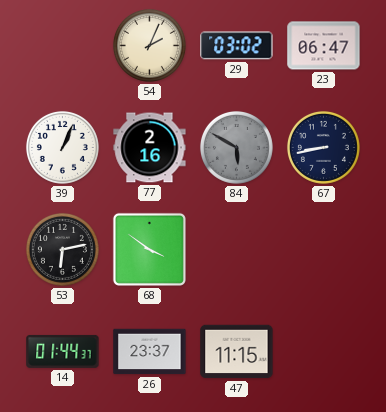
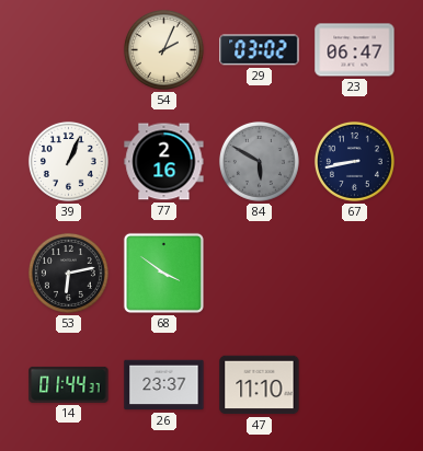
47: 11:15 -> 11:10 (260, 385)
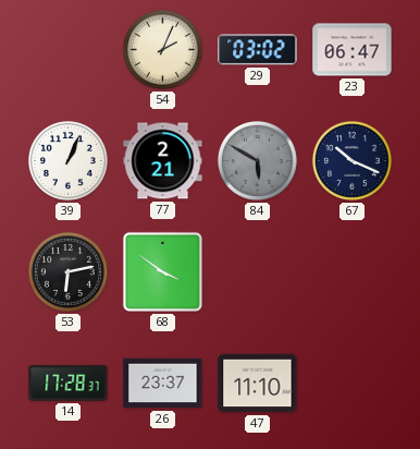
77: 2:16 -> 2:21 (163, 161)
67: 8:43 -> 10:19 (351, 160)
14: 01:44 -> 17:28 (69, 383)
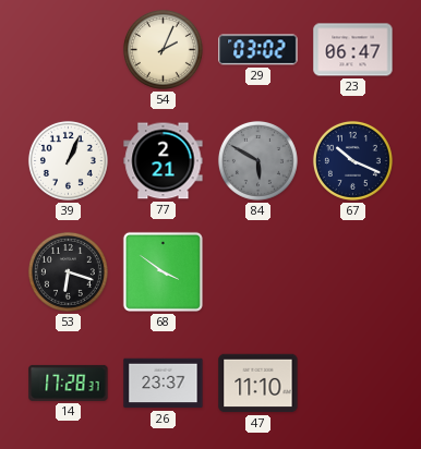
53: 6:13 -> 6:18 (68, 271)
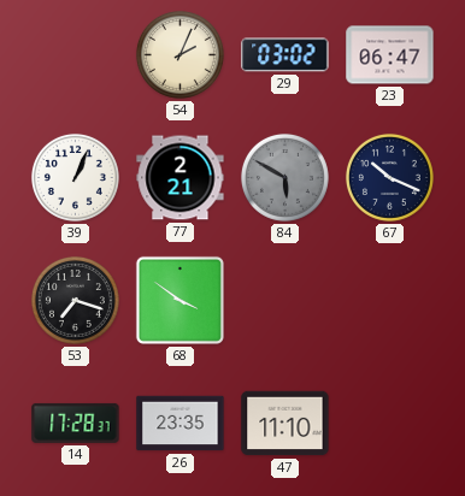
53: 6:18 -> 7:18 (75, 300)
26: 23:37 -> 23:35 (181, 424)
